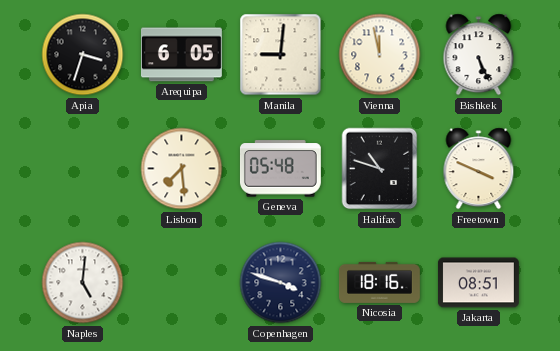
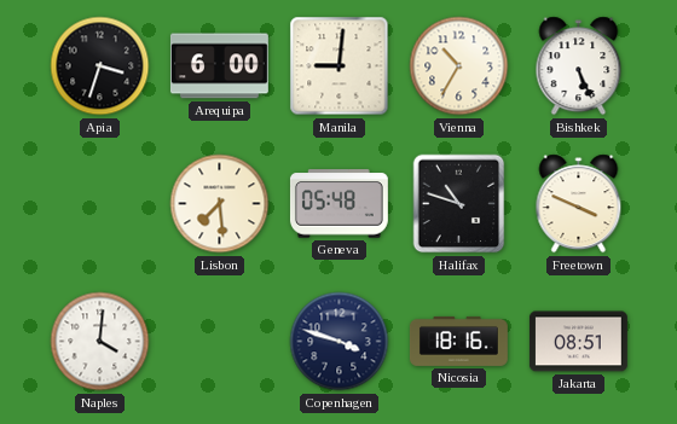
Arequipa: 6:05 -> 6:00 (219, 66)
Vienna: 11:58 -> 10:35 (459, 66)
Naples: 5:01 -> 4:01 (100, 342)
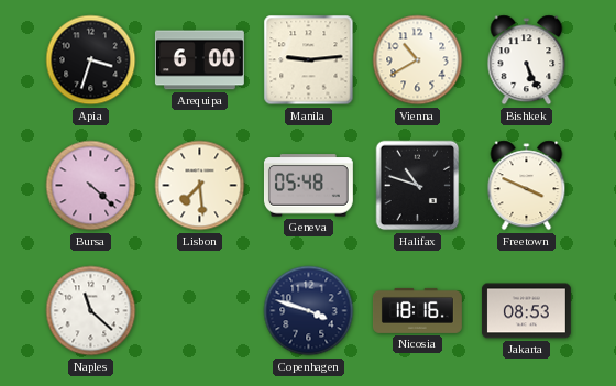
Manila: 9:01 -> 9:14 (309, 60)
Vienna: 10:35 -> 10:40 (418, 60)
Bursa: none -> 4:22 (91, 186)
Naples: 4:01 -> 11:22 (91, 311)
Jakarta: 08:51 -> 08:53 (526, 311)
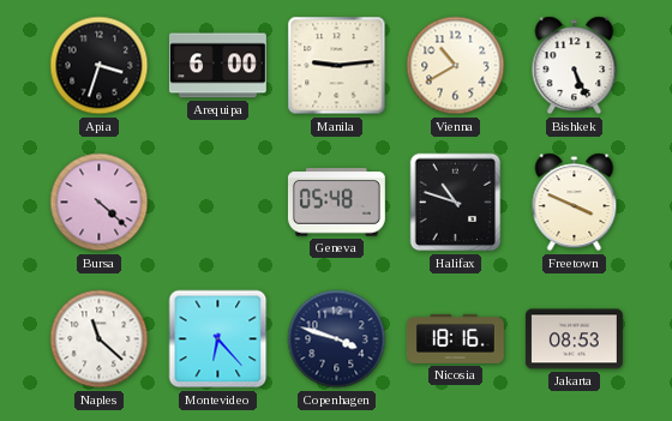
Lisbon: 7:29 -> none (200, 186)
Montevideo: none -> 6:23 (218, 339)
